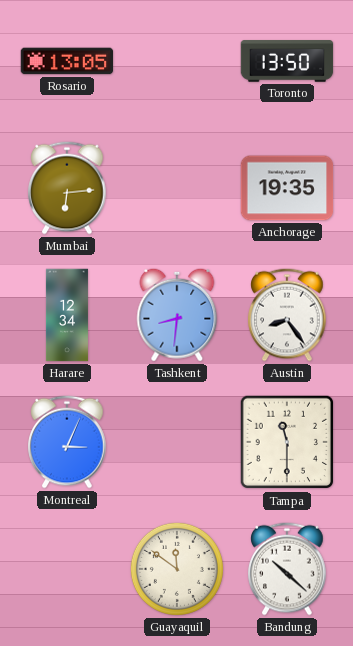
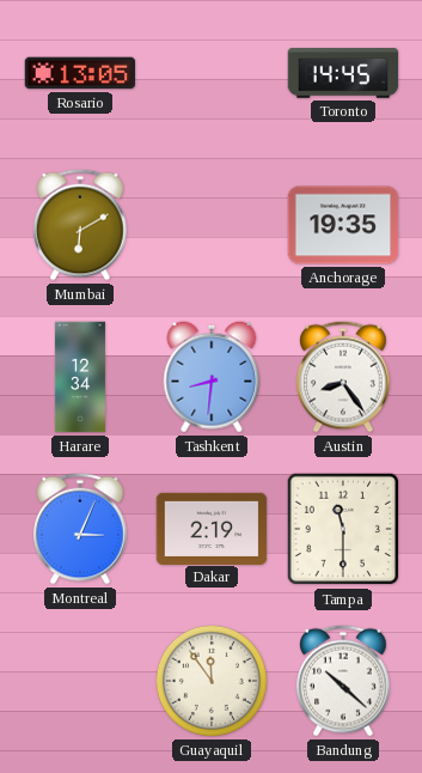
Toronto: 13:50 -> 14:45 (343, 73)
Mumbai: 6:14 -> 6:10 (80, 225)
Dakar: none -> 2:19 (212, 528)
Guayaquil: 11:51 -> 11:54 (212, 681)
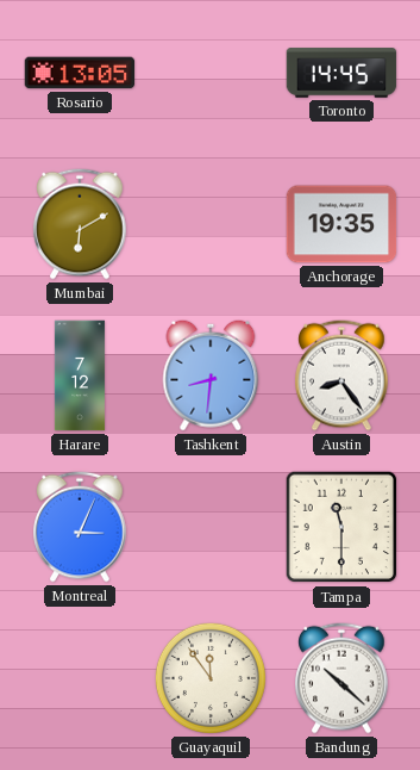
Harare: 12:34 -> 7:12 (80, 375)
Dakar: 2:19 -> none (212, 528)
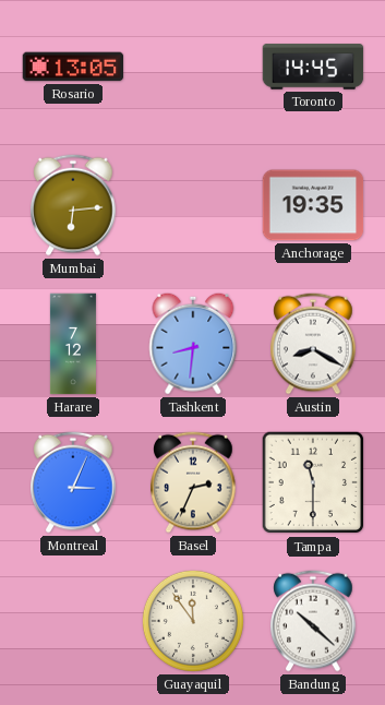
Mumbai: 6:10 -> 6:14 (73, 205)
Austin: 8:24 -> 8:20 (313, 344)
Basel: none -> 2:34 (193, 482)
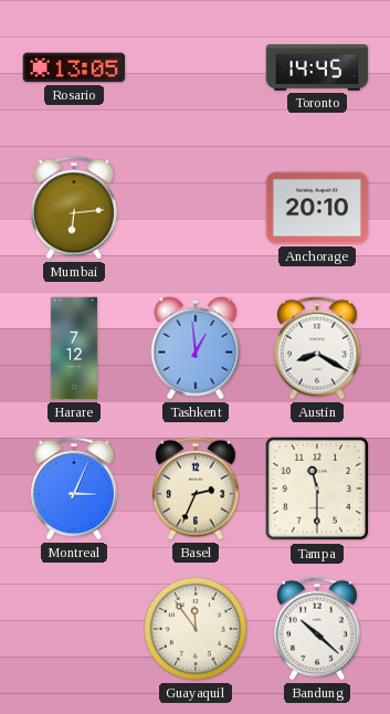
Anchorage: 19:35 -> 20:10 (317, 208)
Tashkent: 8:31 -> 12:59 (196, 348)
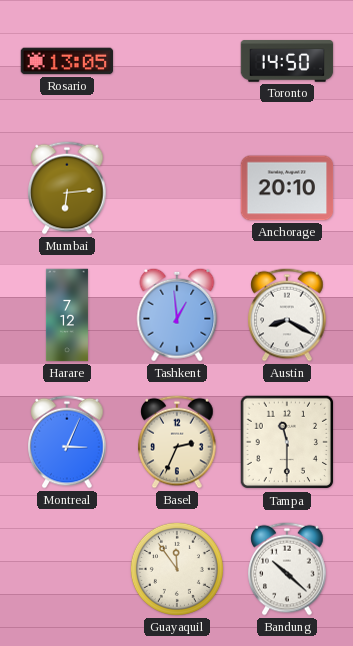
Toronto: 14:45 -> 14:50 (287, 61)
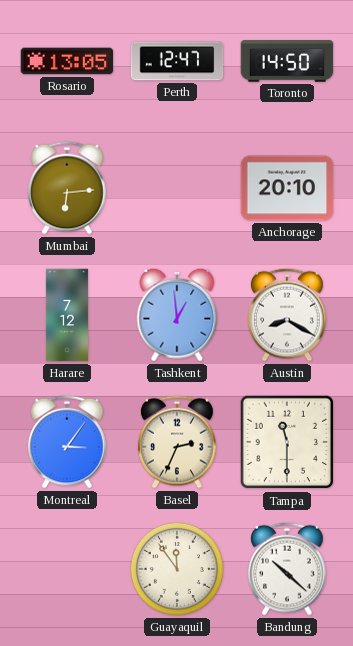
Perth: none -> 12:47 (177, 61)
Montreal: 3:04 -> 3:06 (67, 442)
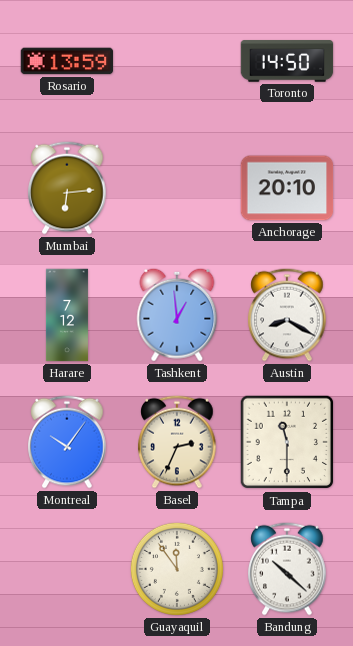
Rosario: 13:05 -> 13:59 (67, 61)
Perth: 12:47 -> none (177, 61)
Montreal: 3:06 -> 10:06 (67, 442)
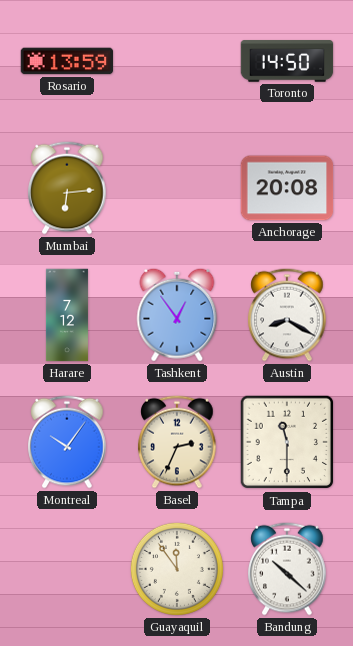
Anchorage: 20:10 -> 20:08 (287, 188)
Tashkent: 12:59 -> 12:54 (177, 315)
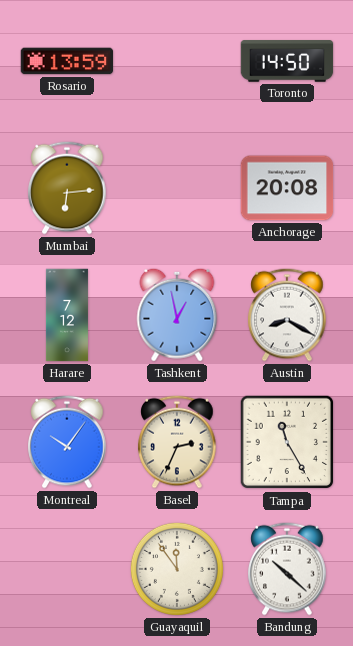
Tashkent: 12:54 -> 12:58 (177, 315)
Tampa: 11:30 -> 11:25 (287, 442)
